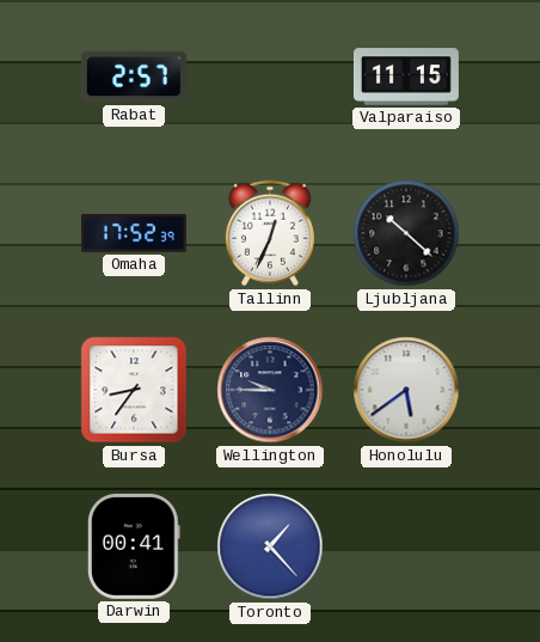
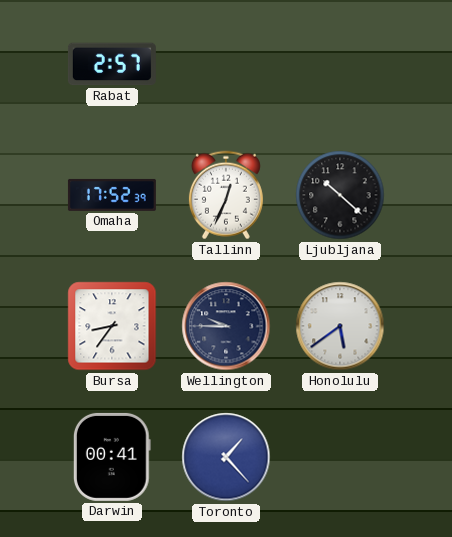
Valparaiso: 11:15 -> none (406, 77)
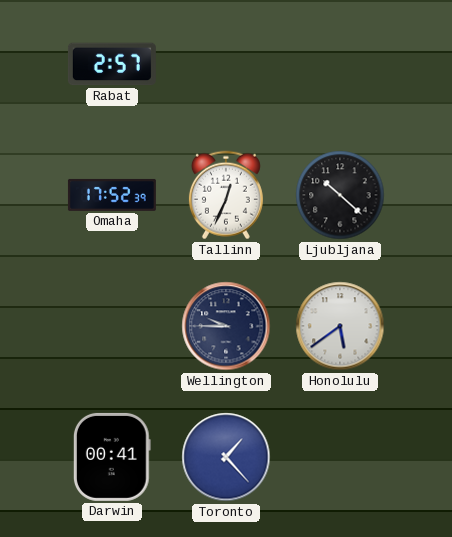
Bursa: 8:36 -> none (112, 326)
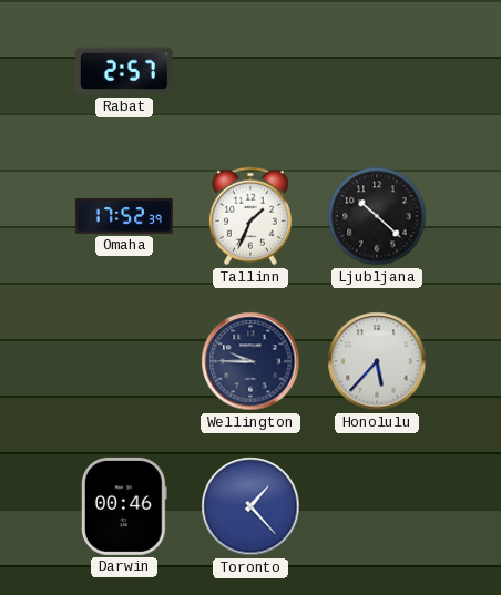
Tallinn: 12:34 -> 1:34 (250, 216)
Honolulu: 5:39 -> 5:37 (377, 361)
Darwin: 00:41 -> 00:46 (124, 506)
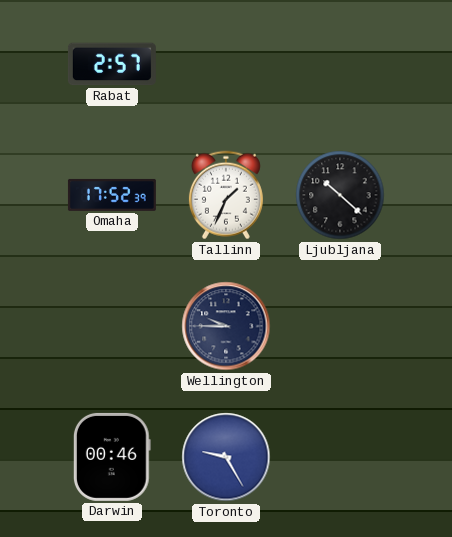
Honolulu: 5:37 -> none (377, 361)
Toronto: 1:23 -> 9:25 (226, 457)
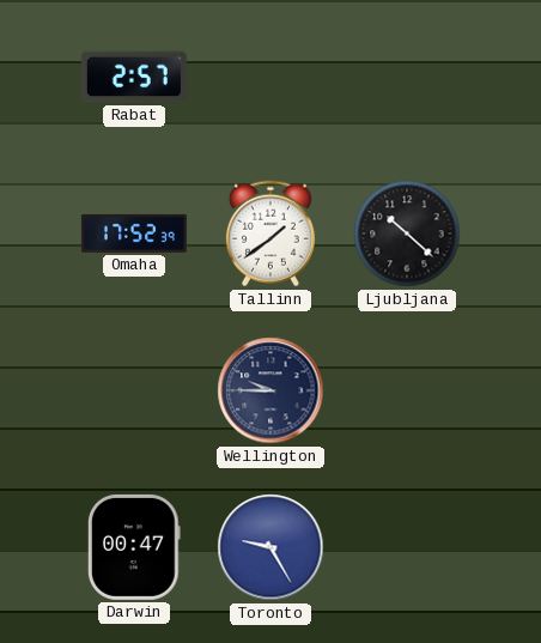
Tallinn: 1:34 -> 1:39 (270, 233)
Darwin: 00:46 -> 00:47 (134, 547)
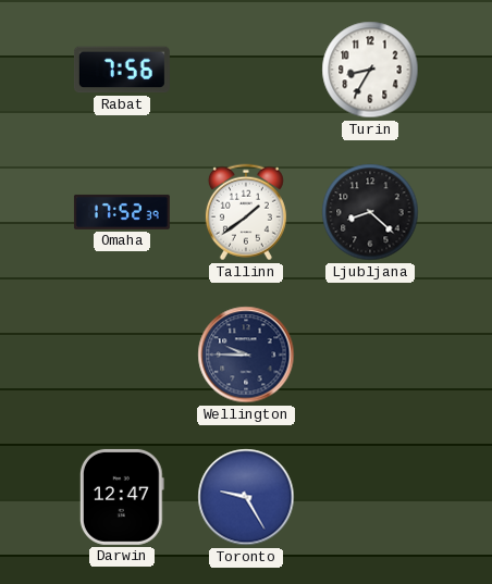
Rabat: 2:57 -> 7:56 (122, 70)
Turin: none -> 8:35 (370, 70)
Ljubljana: 10:22 -> 8:22 (370, 212)
Darwin: 00:47 -> 12:47 (122, 497)
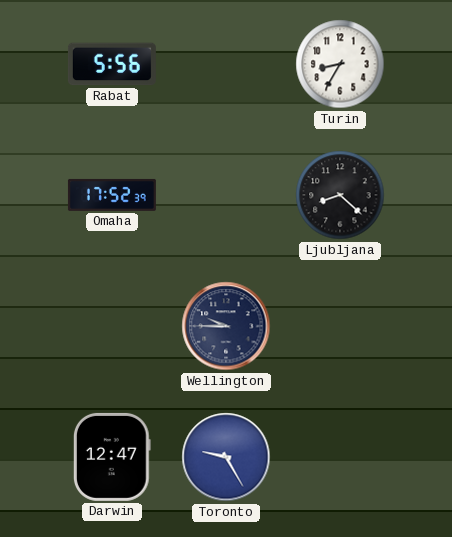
Rabat: 7:56 -> 5:56 (112, 64)
Tallinn: 1:39 -> none (246, 212)
